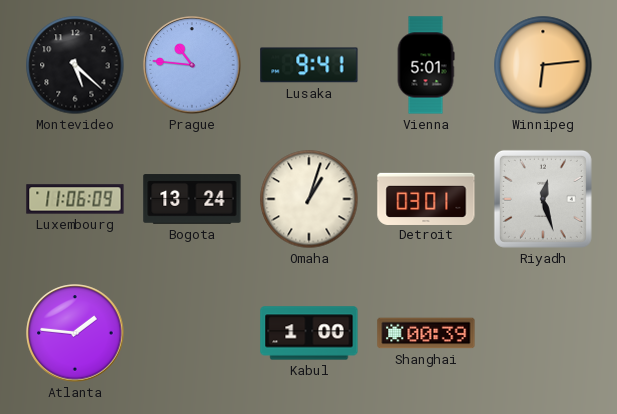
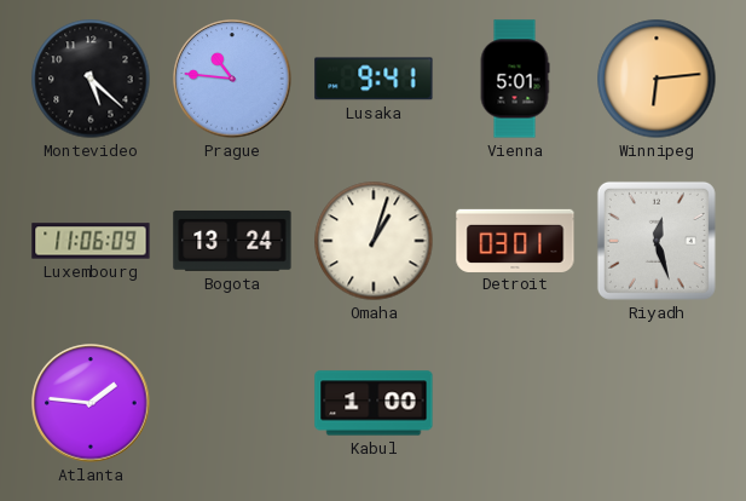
Shanghai: 00:39 -> none (426, 333)
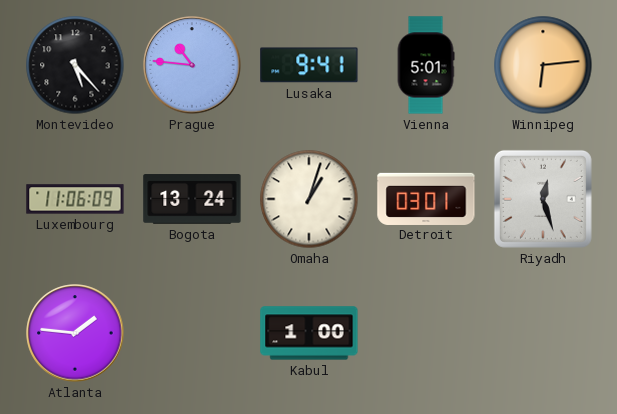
Montevideo: 5:22 -> 5:23 (75, 65)
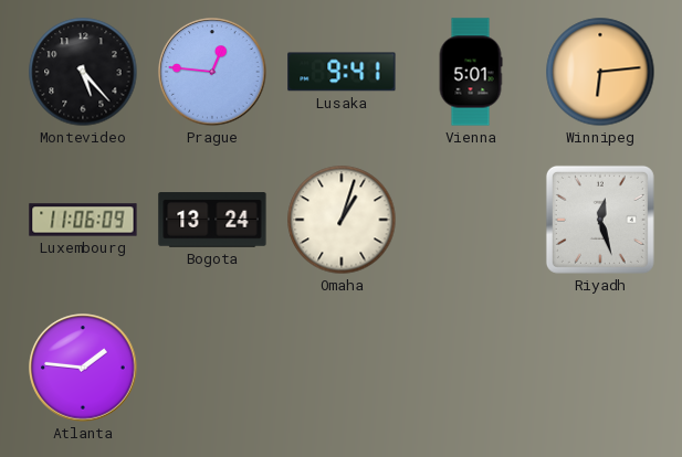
Prague: 10:46 -> 12:46 (212, 72)
Detroit: 03:01 -> none (426, 198)
Kabul: 1:00 -> none (309, 333)
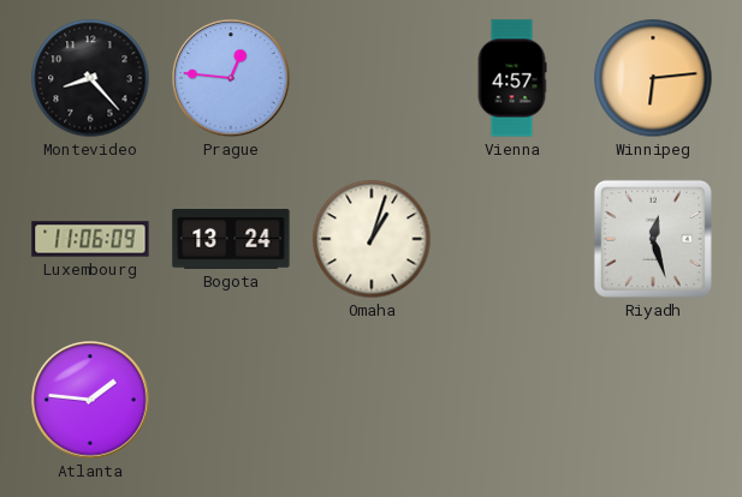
Montevideo: 5:23 -> 8:23 (90, 78)
Lusaka: 9:41 -> none (342, 72)
Vienna: 5:01 -> 4:57 (512, 78)
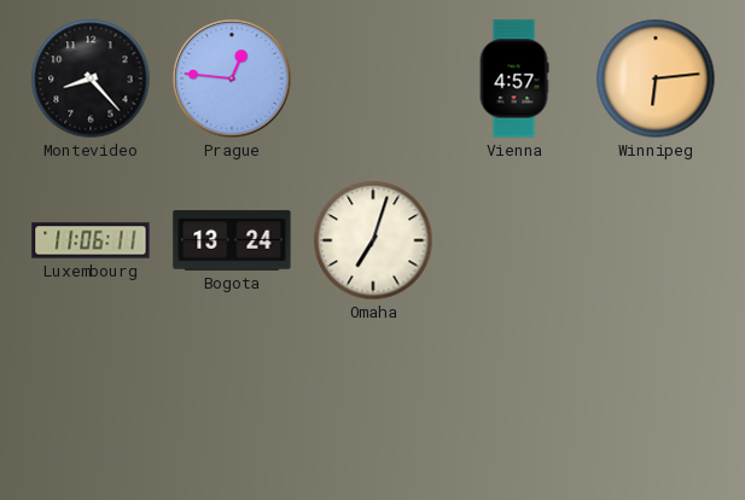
Luxembourg: 11:06:09 -> 11:06:11 (91, 240)
Omaha: 1:03 -> 7:03 (373, 240)
Riyadh: 12:27 -> none (653, 239)
Atlanta: 1:46 -> none (90, 400)
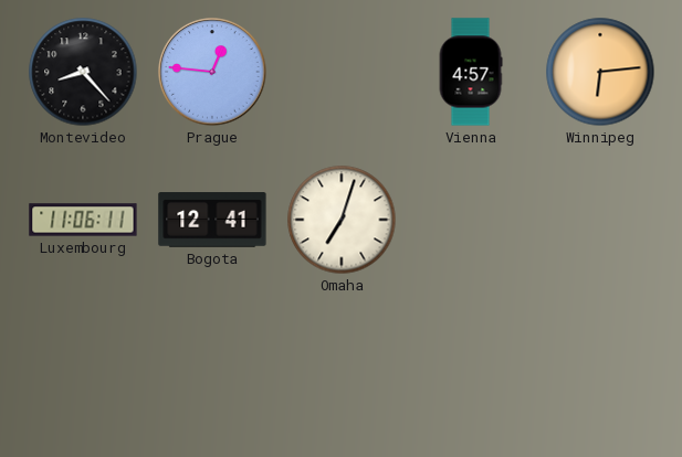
Bogota: 13:24 -> 12:41 (212, 220)
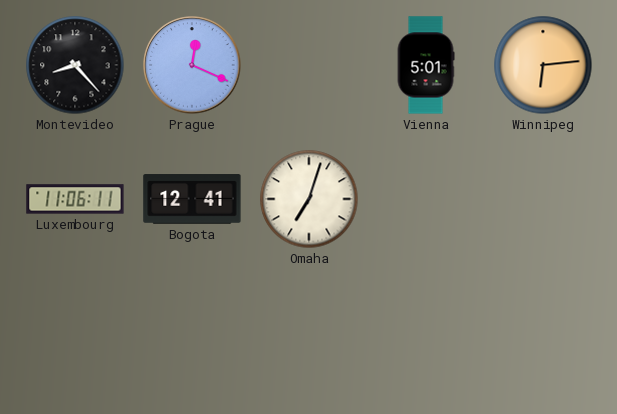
Prague: 12:46 -> 12:19 (192, 65)
Vienna: 4:57 -> 5:01 (426, 65)
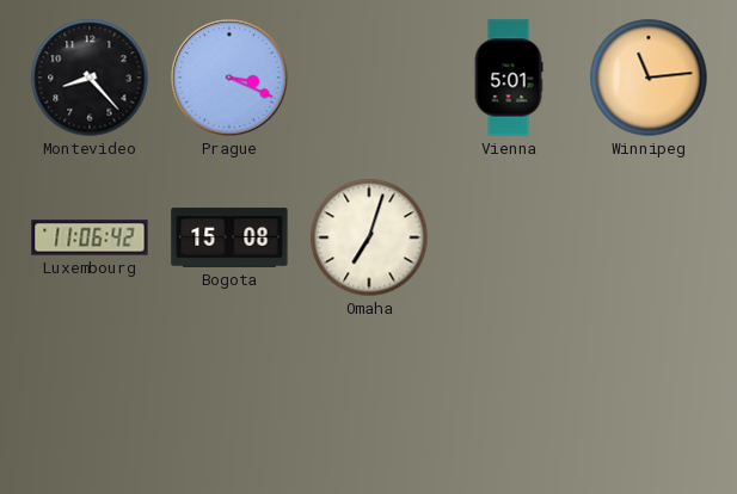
Prague: 12:19 -> 3:19 (229, 78)
Winnipeg: 6:14 -> 11:14 (649, 78)
Luxembourg: 11:06:11 -> 11:06:42 (90, 237)
Bogota: 12:41 -> 15:08 (229, 237)
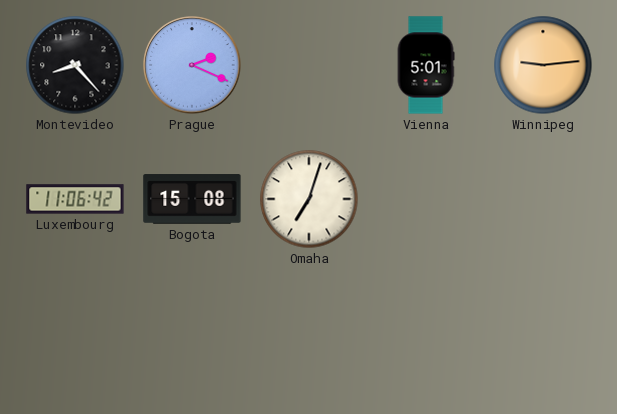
Prague: 3:19 -> 2:19 (192, 65)
Winnipeg: 11:14 -> 9:14 (543, 65)
